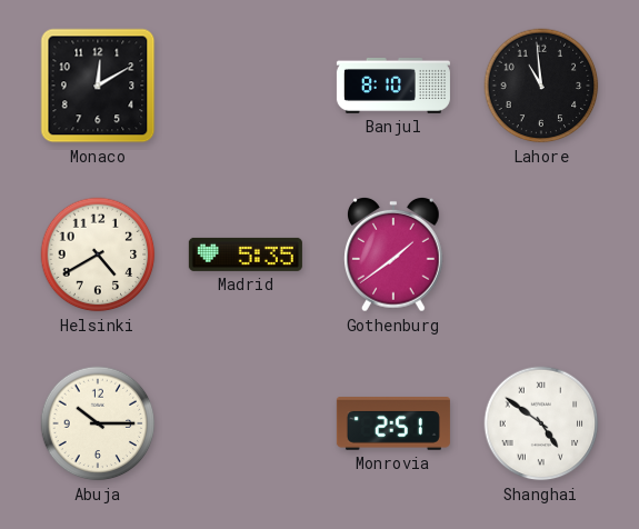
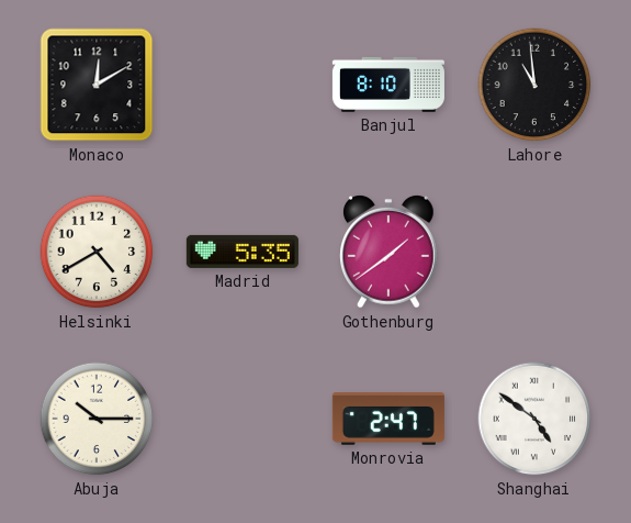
Monrovia: 2:51 -> 2:47 (388, 420)
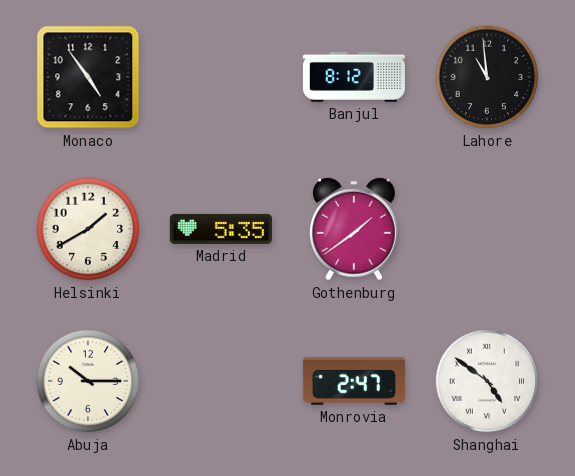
Monaco: 12:10 -> 4:54 (88, 77)
Banjul: 8:10 -> 8:12 (354, 77)
Helsinki: 4:40 -> 1:40 (88, 229)
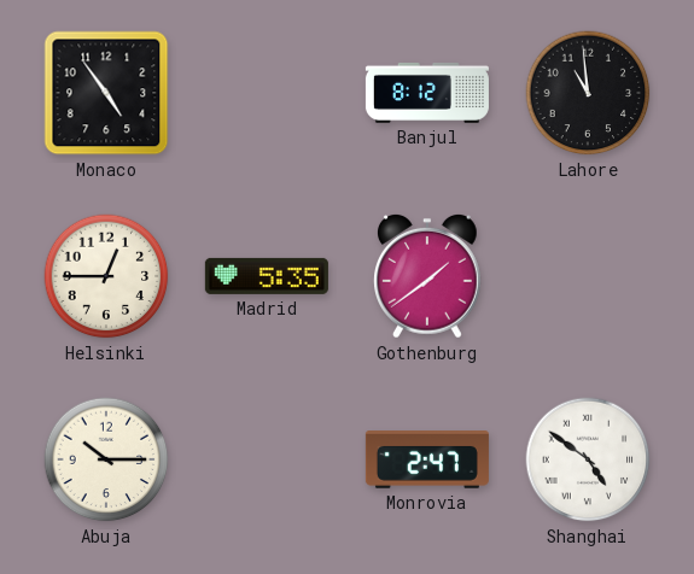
Helsinki: 1:40 -> 12:45 (106, 276)
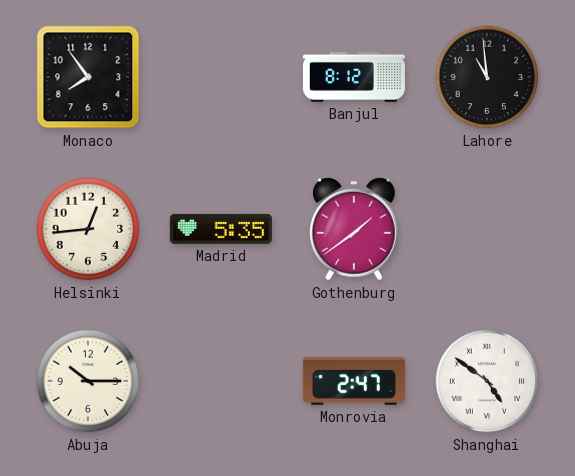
Monaco: 4:54 -> 7:54 (88, 77)
Helsinki: 12:45 -> 12:44 (88, 229)
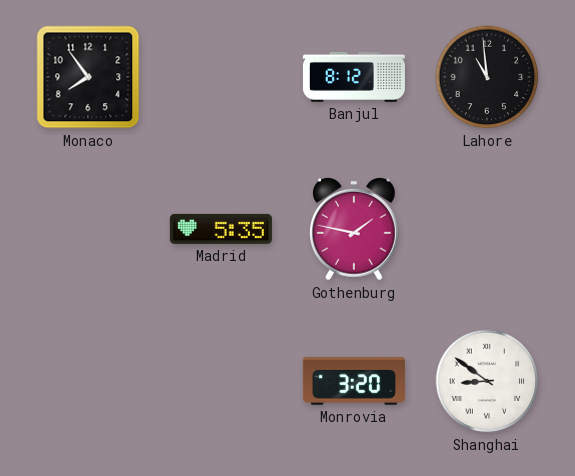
Helsinki: 12:44 -> none (88, 229)
Gothenburg: 1:39 -> 1:47 (355, 229)
Abuja: 10:15 -> none (88, 381)
Monrovia: 2:47 -> 3:20 (354, 382)
Shanghai: 4:51 -> 8:51 (487, 381)
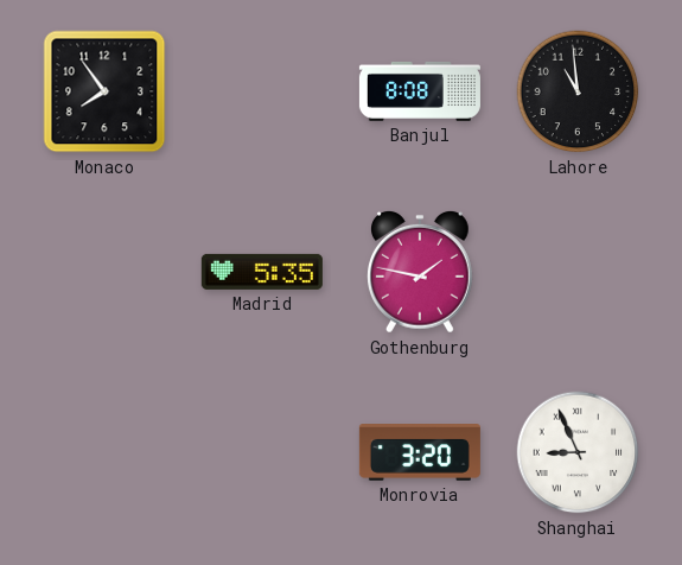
Banjul: 8:12 -> 8:08 (420, 91)
Shanghai: 8:51 -> 8:56 (578, 452)
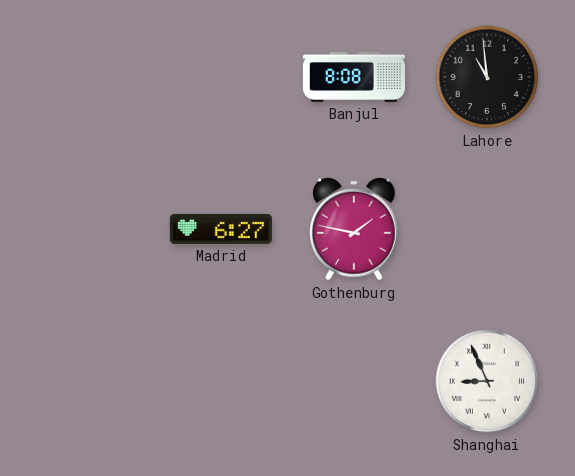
Monaco: 7:54 -> none (104, 91)
Madrid: 5:35 -> 6:27 (221, 229)
Monrovia: 3:20 -> none (420, 453)
